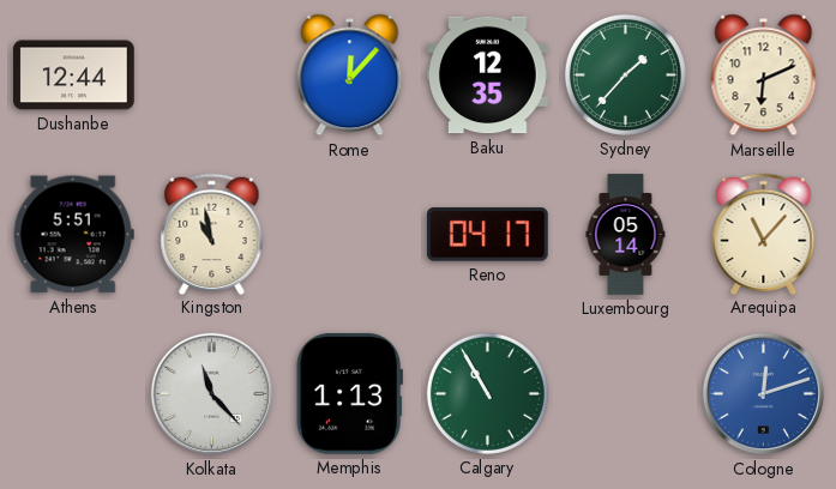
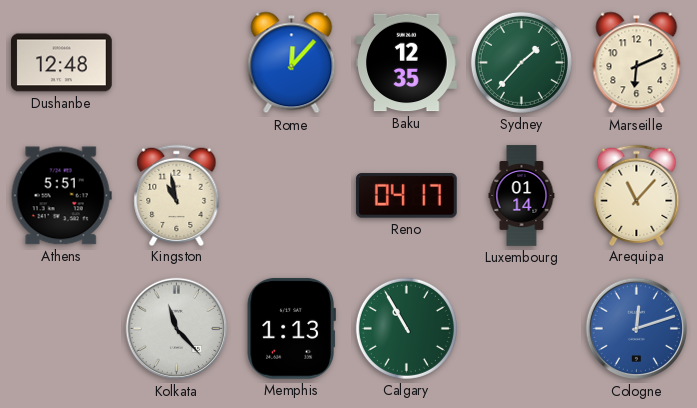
Dushanbe: 12:44 -> 12:48 (62, 63)
Luxembourg: 05:14 -> 01:14 (522, 196)
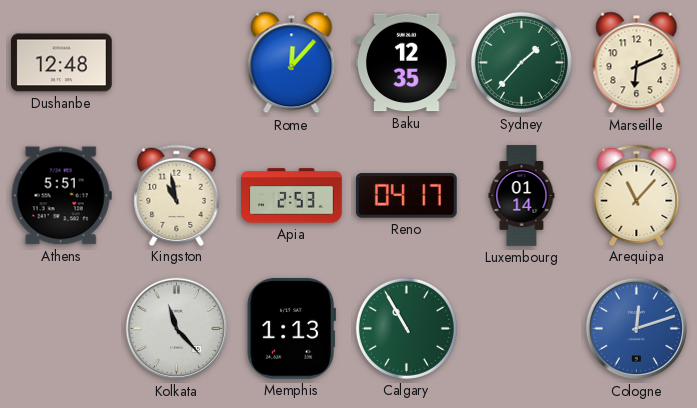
Apia: none -> 2:53 (292, 196)
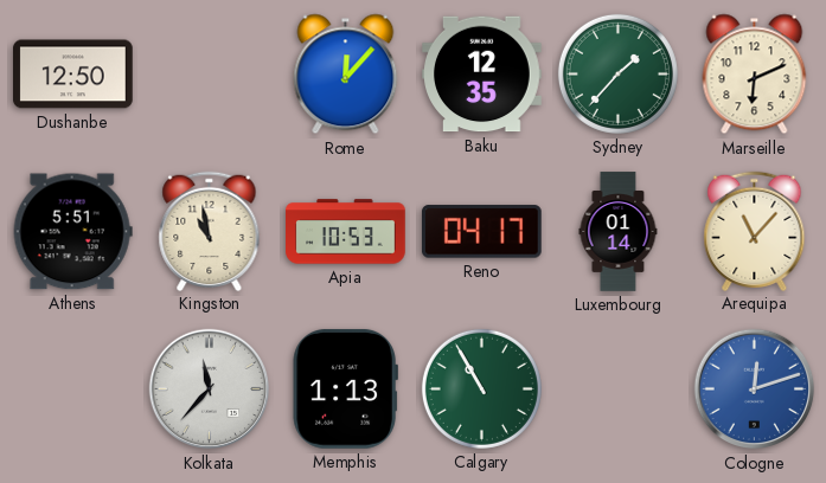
Dushanbe: 12:48 -> 12:50 (73, 75)
Apia: 2:53 -> 10:53 (346, 232)
Kolkata: 11:23 -> 11:37 (210, 389)
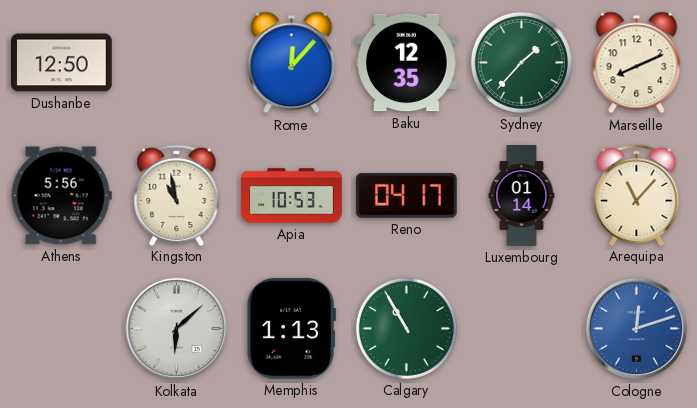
Marseille: 6:11 -> 8:11 (637, 63)
Athens: 5:51 -> 5:56 (61, 196)
Kolkata: 11:37 -> 6:08 (177, 329)
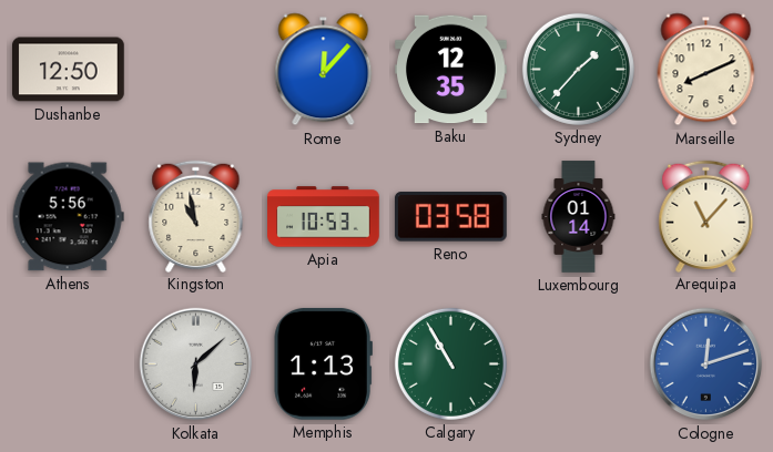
Reno: 04:17 -> 03:58 (450, 217)
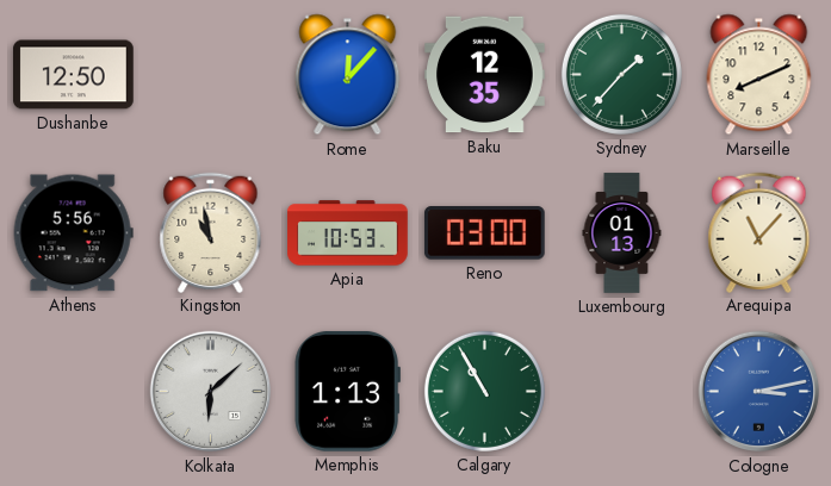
Reno: 03:58 -> 03:00 (484, 233)
Luxembourg: 01:14 -> 01:13 (622, 233)
Cologne: 12:12 -> 3:13 (759, 392)
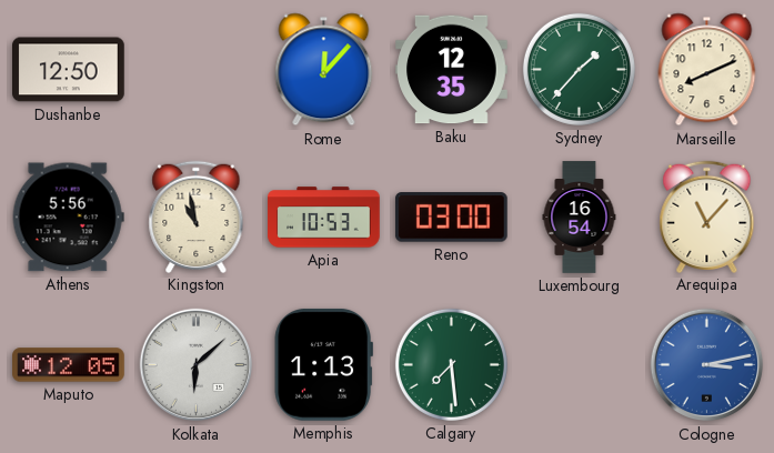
Luxembourg: 01:13 -> 16:54 (580, 218)
Maputo: none -> 12:05 (69, 365)
Calgary: 10:55 -> 7:29 (451, 364)
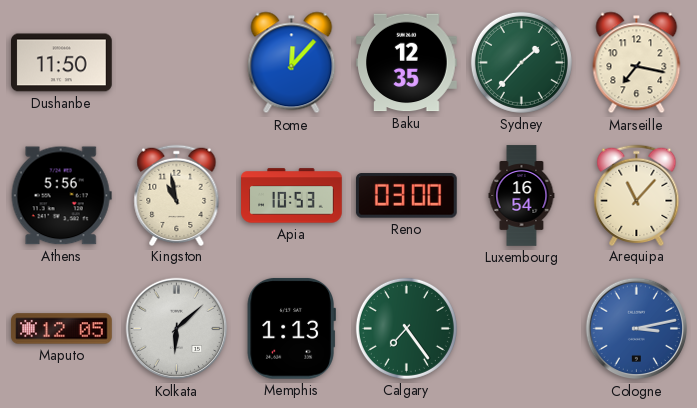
Dushanbe: 12:50 -> 11:50 (62, 63)
Marseille: 8:11 -> 7:17 (637, 63)
Calgary: 7:29 -> 7:24 (406, 328)
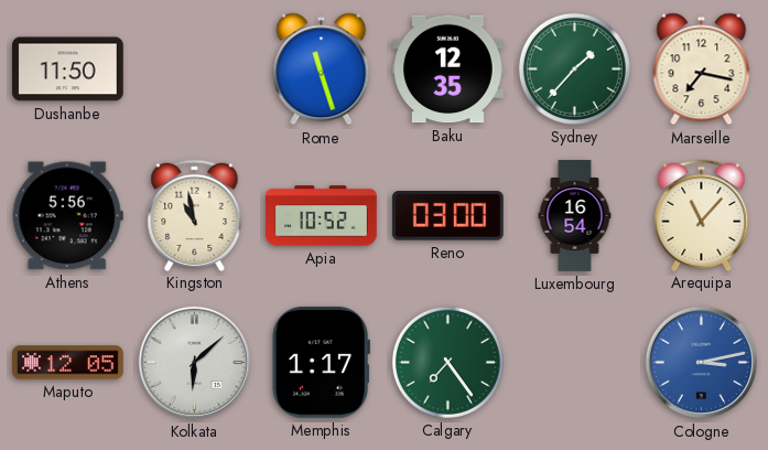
Rome: 12:07 -> 11:27 (322, 69)
Apia: 10:53 -> 10:52 (322, 216)
Memphis: 1:13 -> 1:17 (321, 362)
